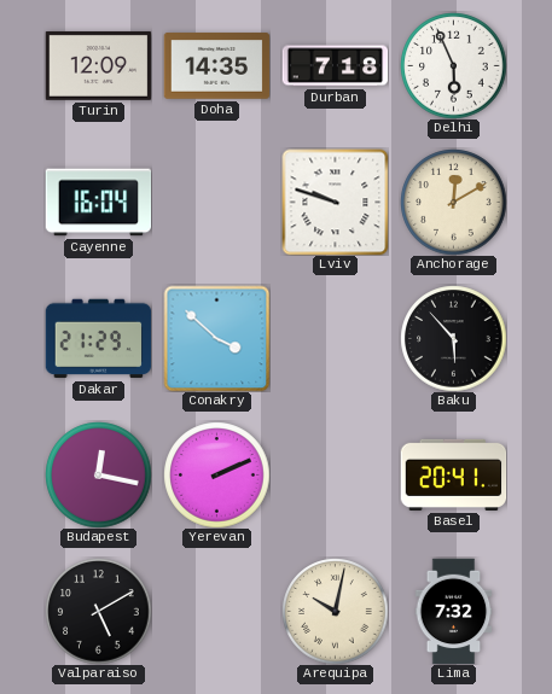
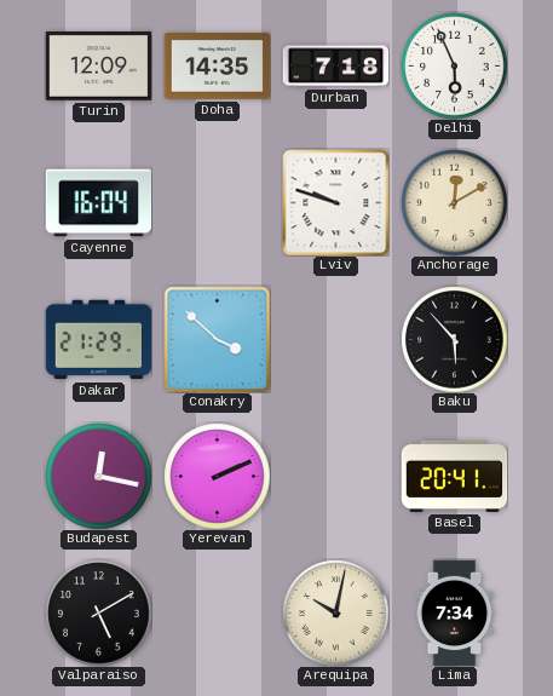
Lima: 7:32 -> 7:34 (455, 612)
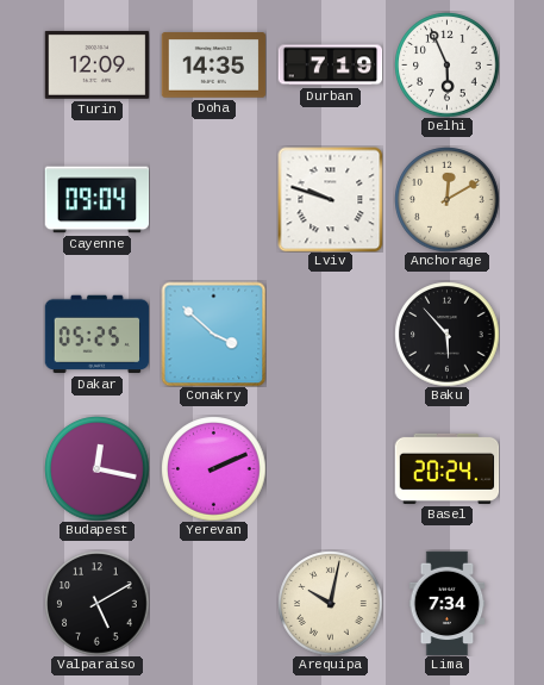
Durban: 7:18 -> 7:19 (330, 66)
Cayenne: 16:04 -> 09:04 (96, 200)
Dakar: 21:29 -> 05:25 (96, 335)
Basel: 20:41 -> 20:24 (446, 468)
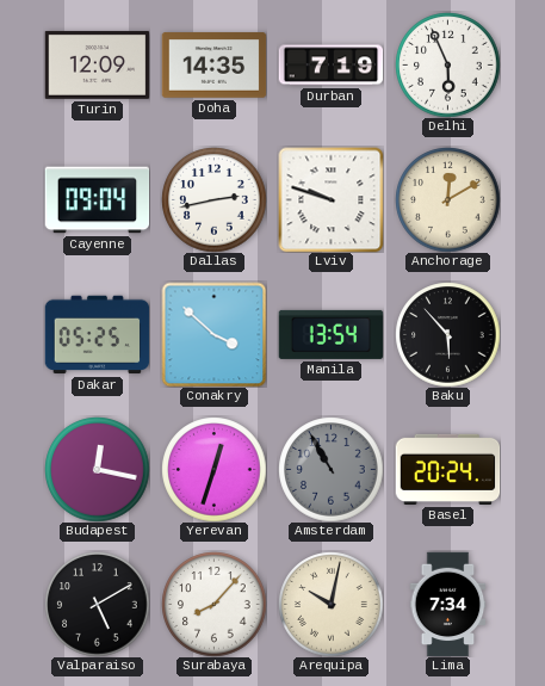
Dallas: none -> 2:43 (213, 199)
Manila: none -> 13:54 (330, 334)
Yerevan: 2:11 -> 12:33 (213, 469)
Amsterdam: none -> 10:55 (330, 469)
Surabaya: none -> 8:07 (213, 604)
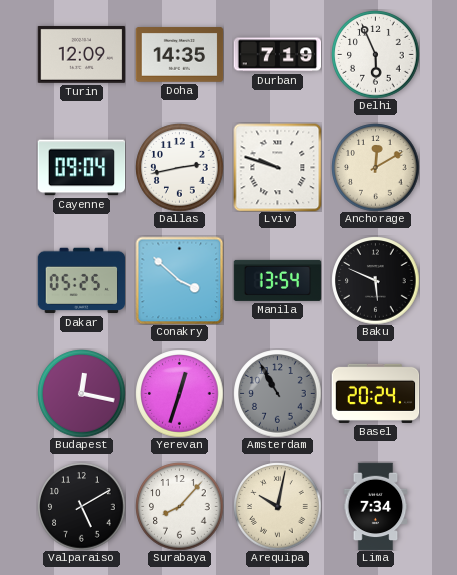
Baku: 5:53 -> 5:49 (375, 280)
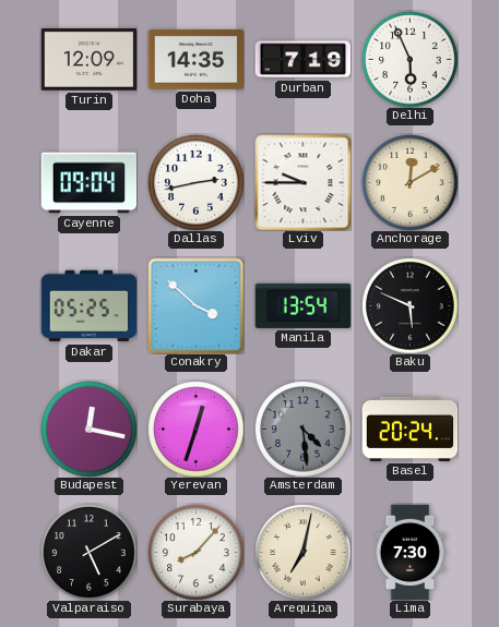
Lviv: 9:48 -> 9:45 (302, 182)
Amsterdam: 10:55 -> 4:29 (302, 429)
Arequipa: 10:02 -> 7:02 (302, 552)
Lima: 7:34 -> 7:30 (411, 552)
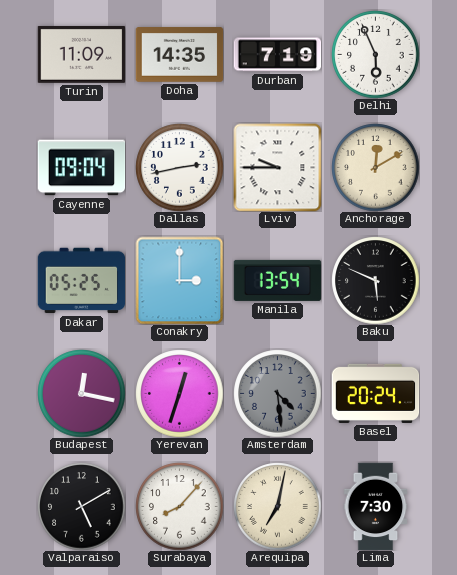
Turin: 12:09 -> 11:09 (81, 55)
Conakry: 3:52 -> 3:00 (179, 280)
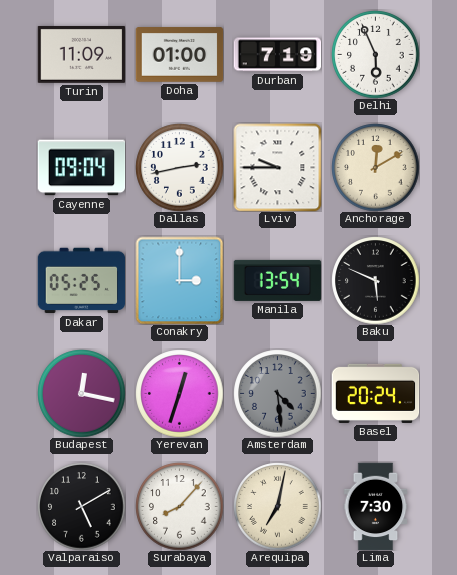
Doha: 14:35 -> 01:00 (179, 55)
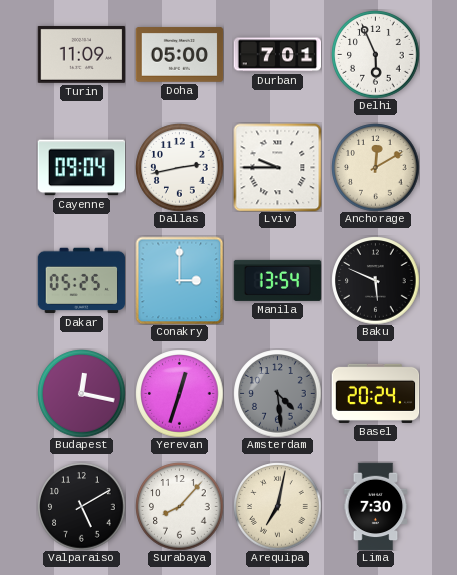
Doha: 01:00 -> 05:00 (179, 55)
Durban: 7:19 -> 7:01 (277, 55)
